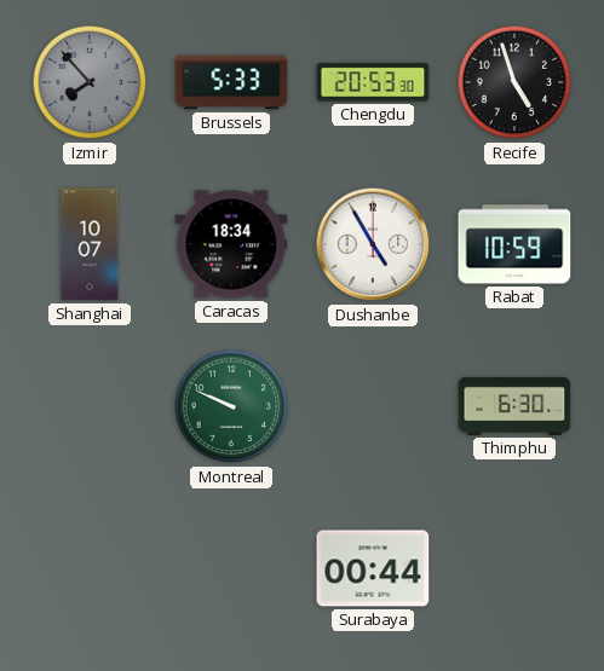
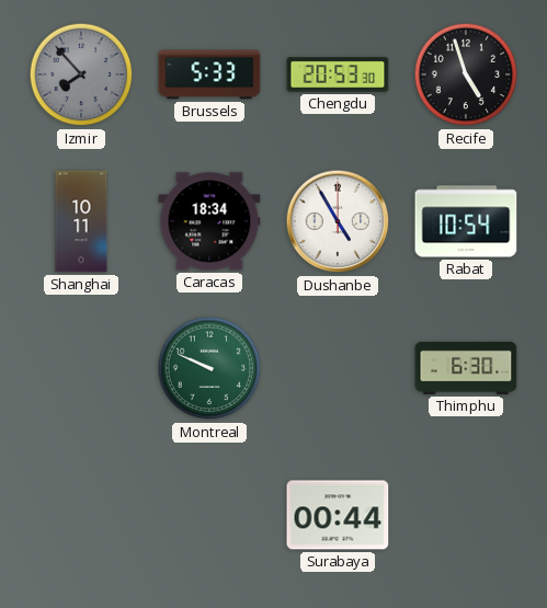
Shanghai: 10:07 -> 10:11 (81, 221)
Rabat: 10:59 -> 10:54 (466, 221)
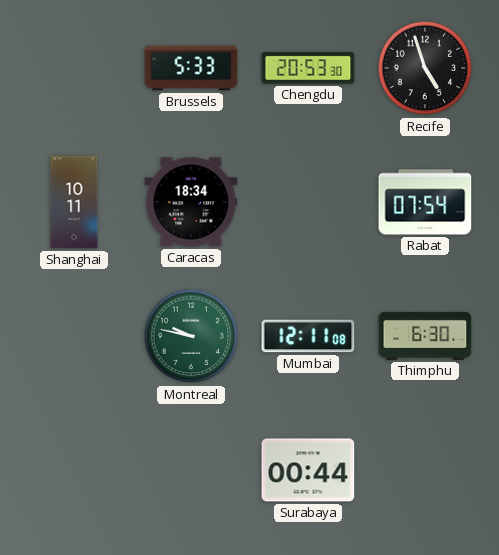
Izmir: 7:53 -> none (81, 74)
Dushanbe: 4:55 -> none (338, 221)
Rabat: 10:54 -> 07:54 (425, 202)
Montreal: 9:49 -> 9:47 (191, 336)
Mumbai: none -> 12:11 (308, 336)
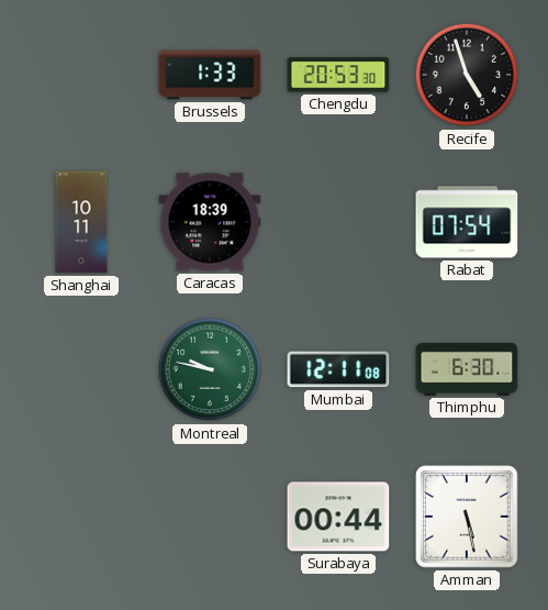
Brussels: 5:33 -> 1:33 (210, 75)
Caracas: 18:34 -> 18:39 (210, 222)
Amman: none -> 5:28 (467, 517)
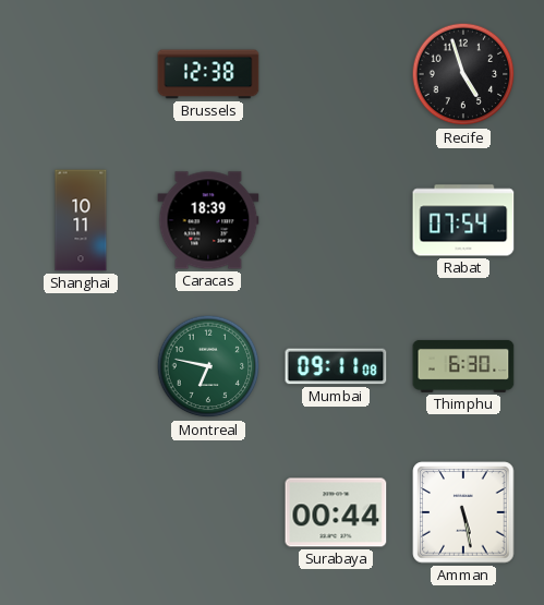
Brussels: 1:33 -> 12:38 (208, 74)
Chengdu: 20:53 -> none (338, 75)
Montreal: 9:47 -> 6:47 (208, 366)
Mumbai: 12:11 -> 09:11 (336, 366)
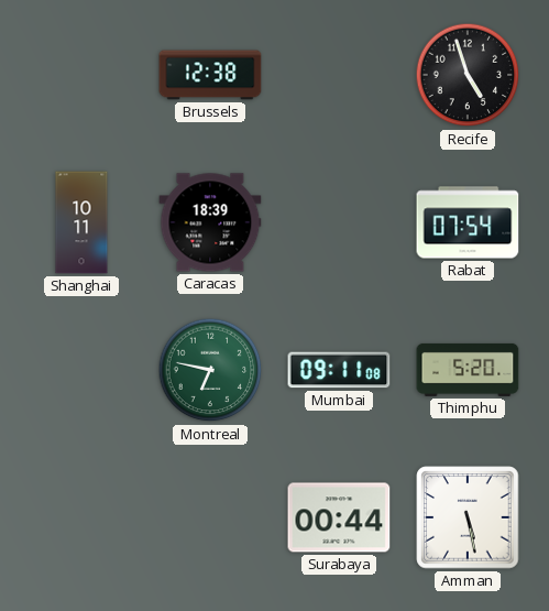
Thimphu: 6:30 -> 5:20 (468, 370)
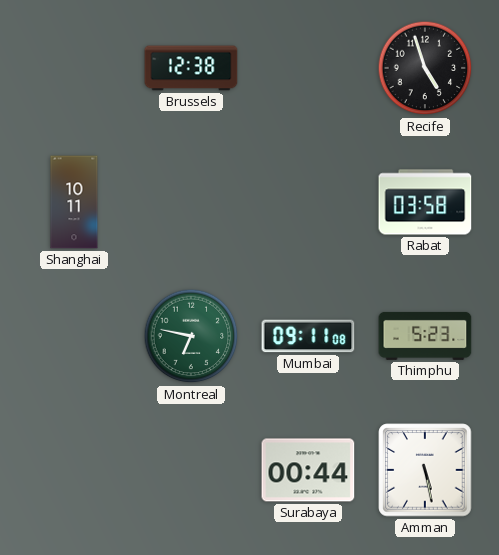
Caracas: 18:39 -> none (210, 222)
Rabat: 07:54 -> 03:58 (425, 202)
Thimphu: 5:20 -> 5:23 (425, 336)
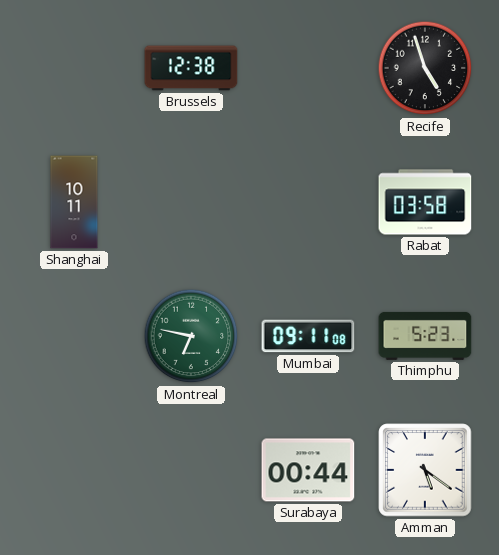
Amman: 5:28 -> 5:21 (425, 470)
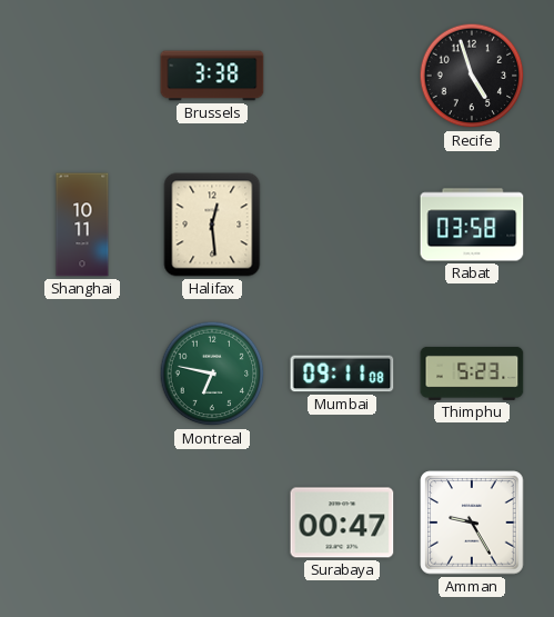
Brussels: 12:38 -> 3:38 (212, 76)
Halifax: none -> 12:29 (212, 225)
Surabaya: 00:44 -> 00:47 (342, 523)
Amman: 5:21 -> 9:25 (472, 523)
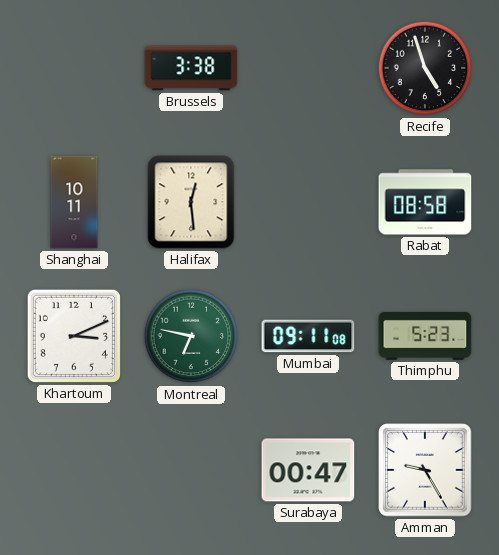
Rabat: 03:58 -> 08:58 (425, 202)
Khartoum: none -> 3:11 (74, 336)
